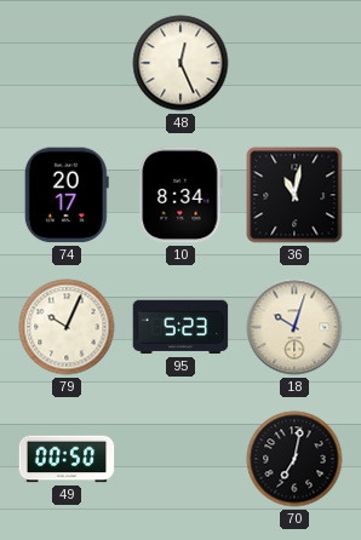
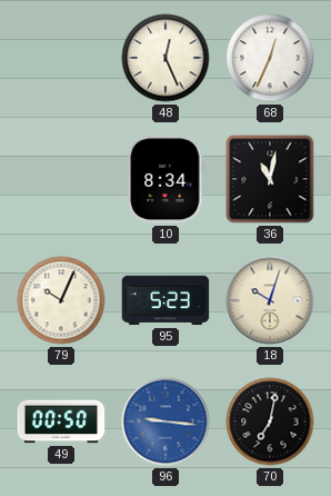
68: none -> 12:34 (270, 58)
74: 20:17 -> none (67, 195)
96: none -> 9:16 (165, 421)
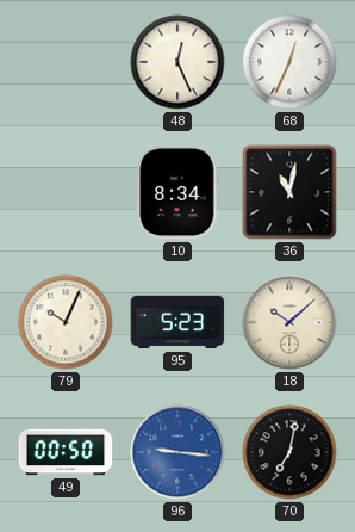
18: 10:03 -> 10:08 (289, 322)
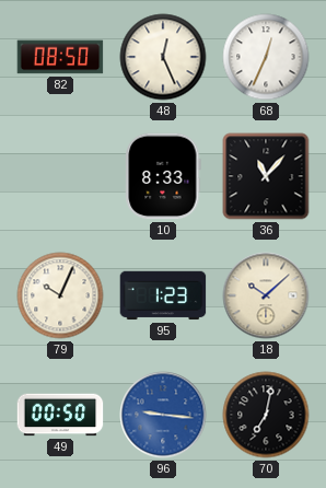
82: none -> 08:50 (60, 57)
10: 8:34 -> 8:33 (163, 176)
36: 11:02 -> 11:07 (266, 176)
95: 5:23 -> 1:23 (163, 295)
